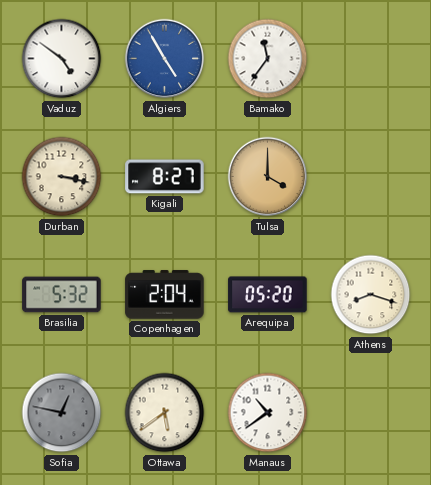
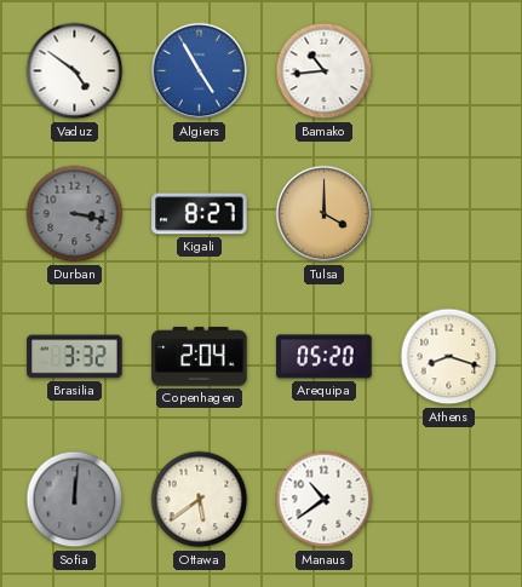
Bamako: 11:36 -> 10:44 (325, 71)
Durban dial: cream -> grey (75, 214)
Brasilia: 5:32 -> 3:32 (75, 357)
Sofia: 12:47 -> 12:01 (75, 500)
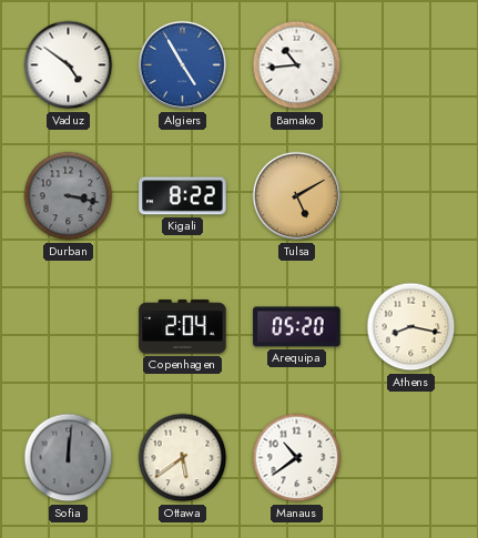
Kigali: 8:27 -> 8:22 (183, 196)
Tulsa: 4:00 -> 5:10 (297, 196)
Brasilia: 3:32 -> none (75, 357)
Athens: 8:18 -> 8:17 (411, 327)
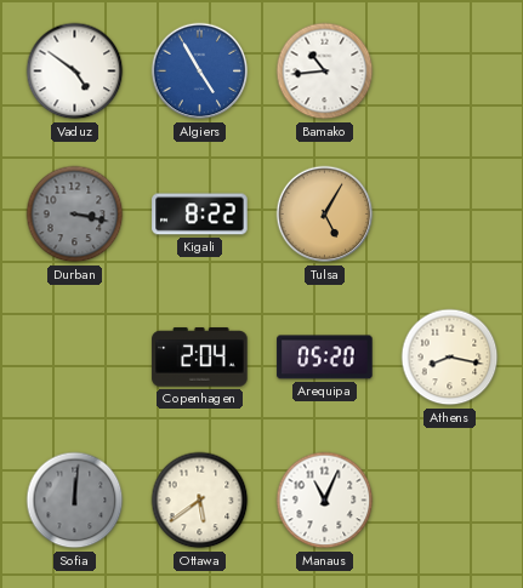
Tulsa: 5:10 -> 5:05 (325, 215)
Manaus: 10:39 -> 11:04 (325, 501)
